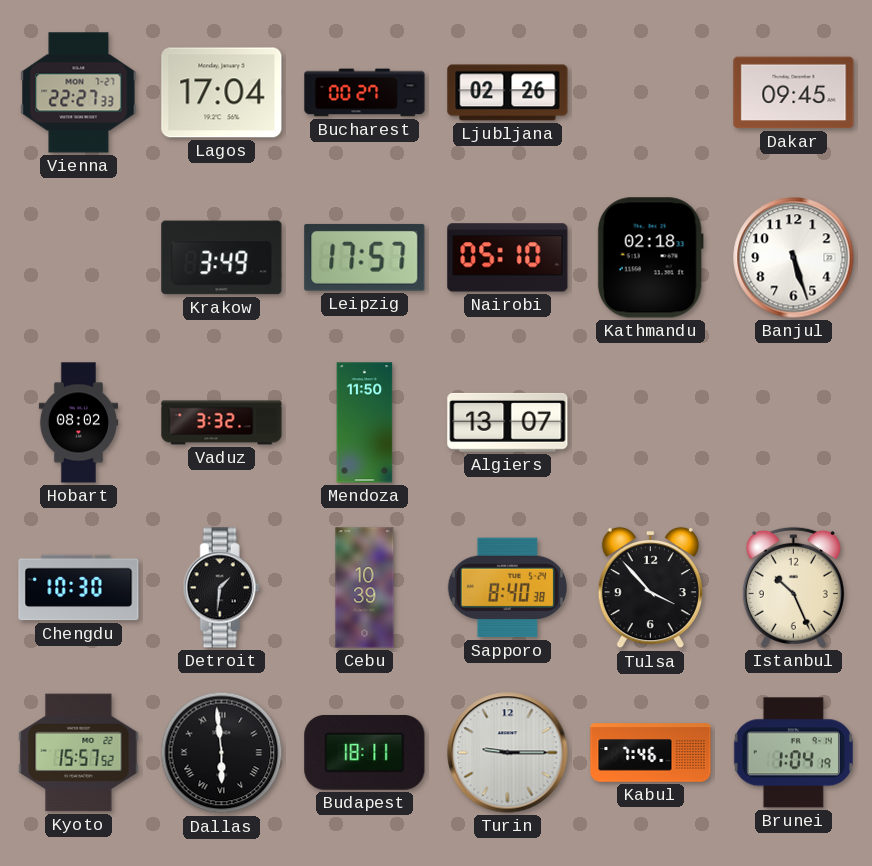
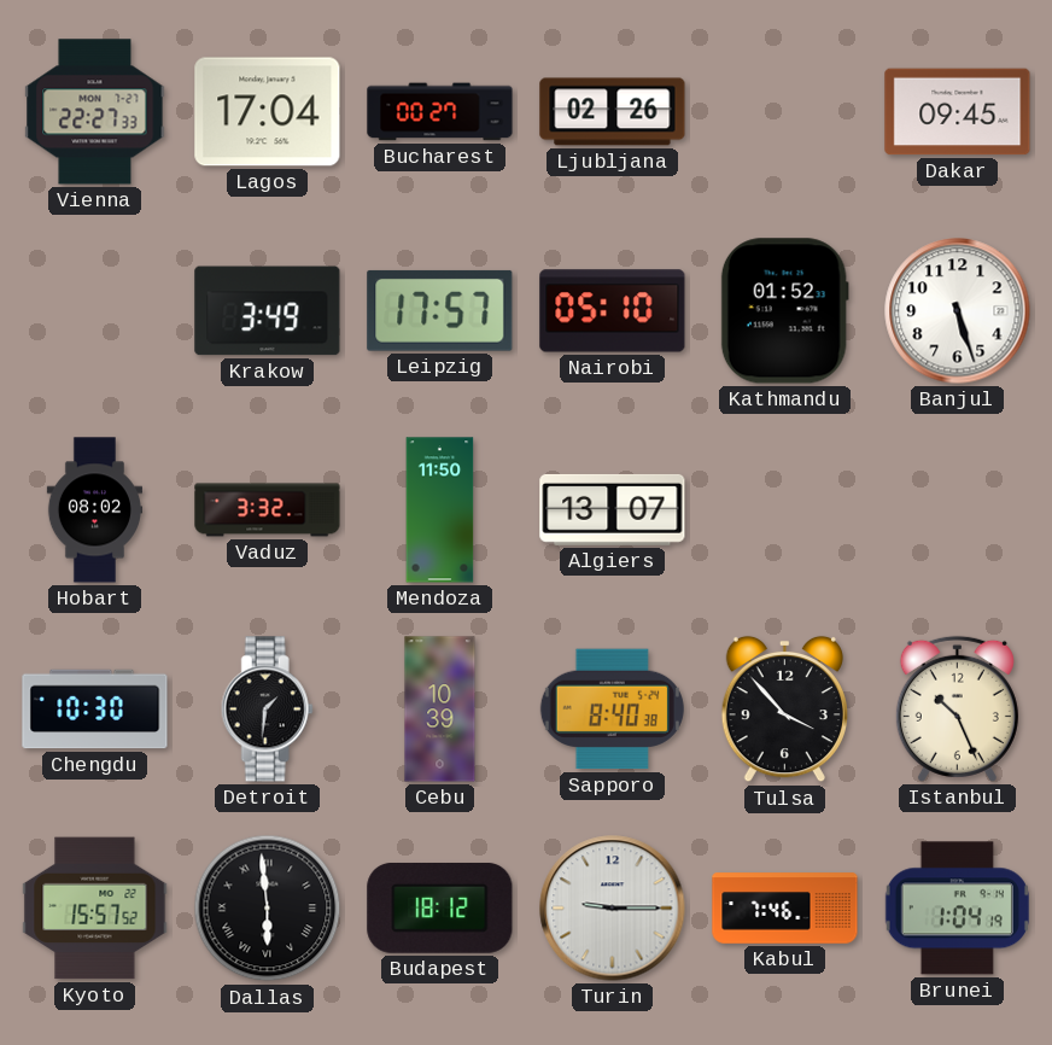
Kathmandu: 02:18 -> 01:52 (784, 311)
Budapest: 18:11 -> 18:12 (440, 907)
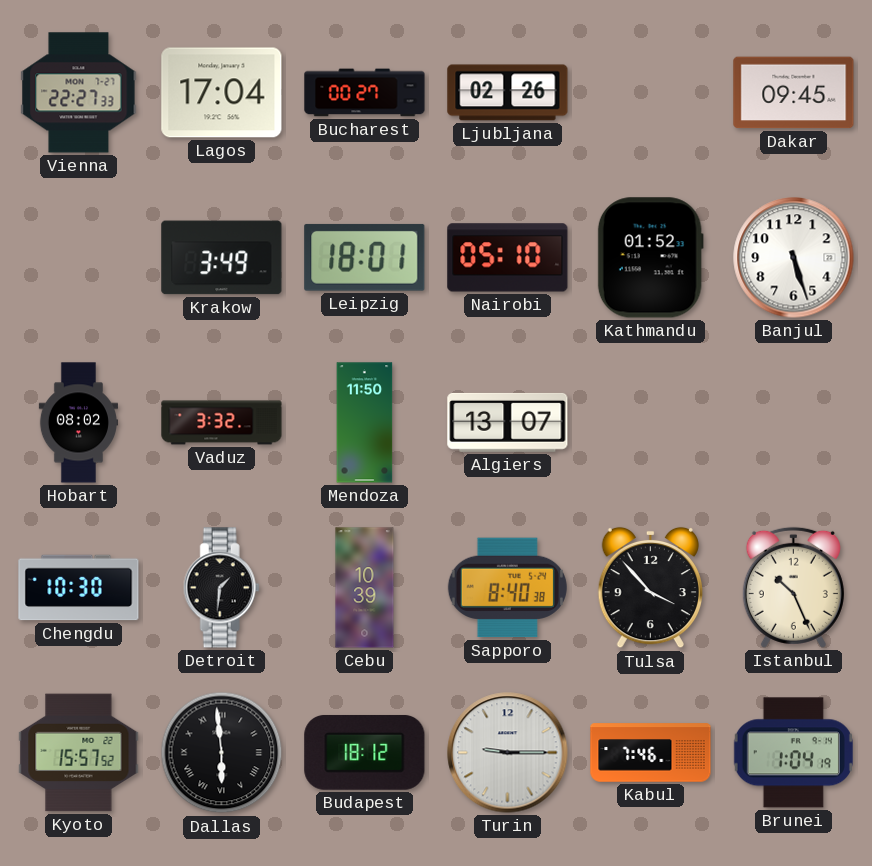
Leipzig: 17:57 -> 18:01 (365, 257)
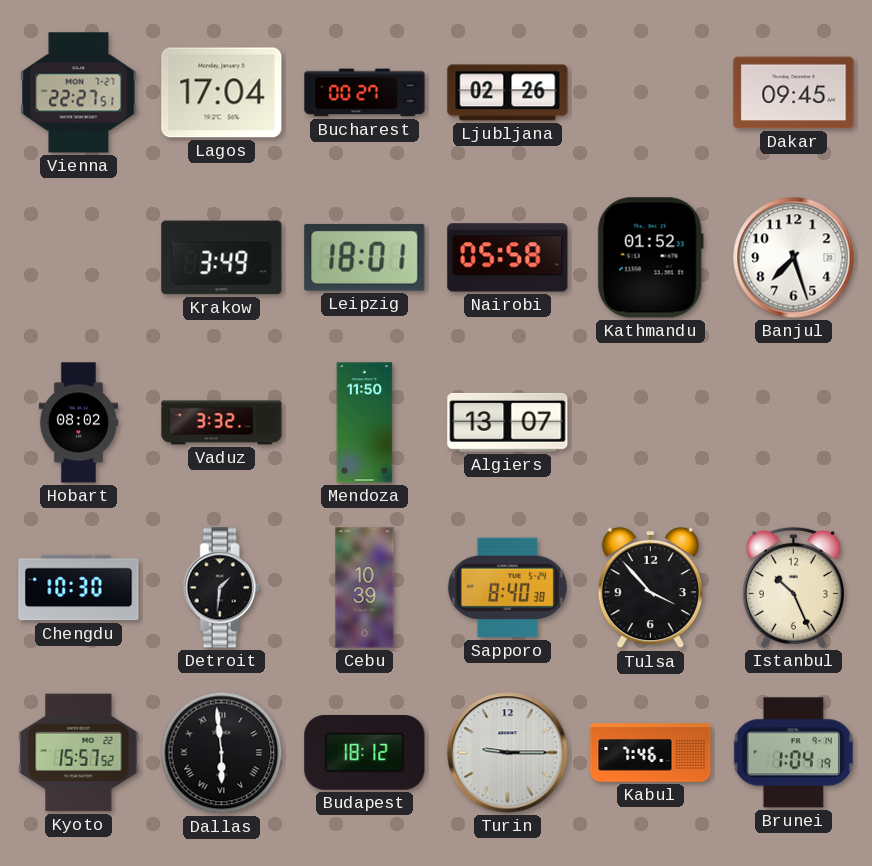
Vienna: 22:27:33 -> 22:27:51 (79, 93)
Nairobi: 05:10 -> 05:58 (508, 258)
Banjul: 5:27 -> 7:27 (794, 258)
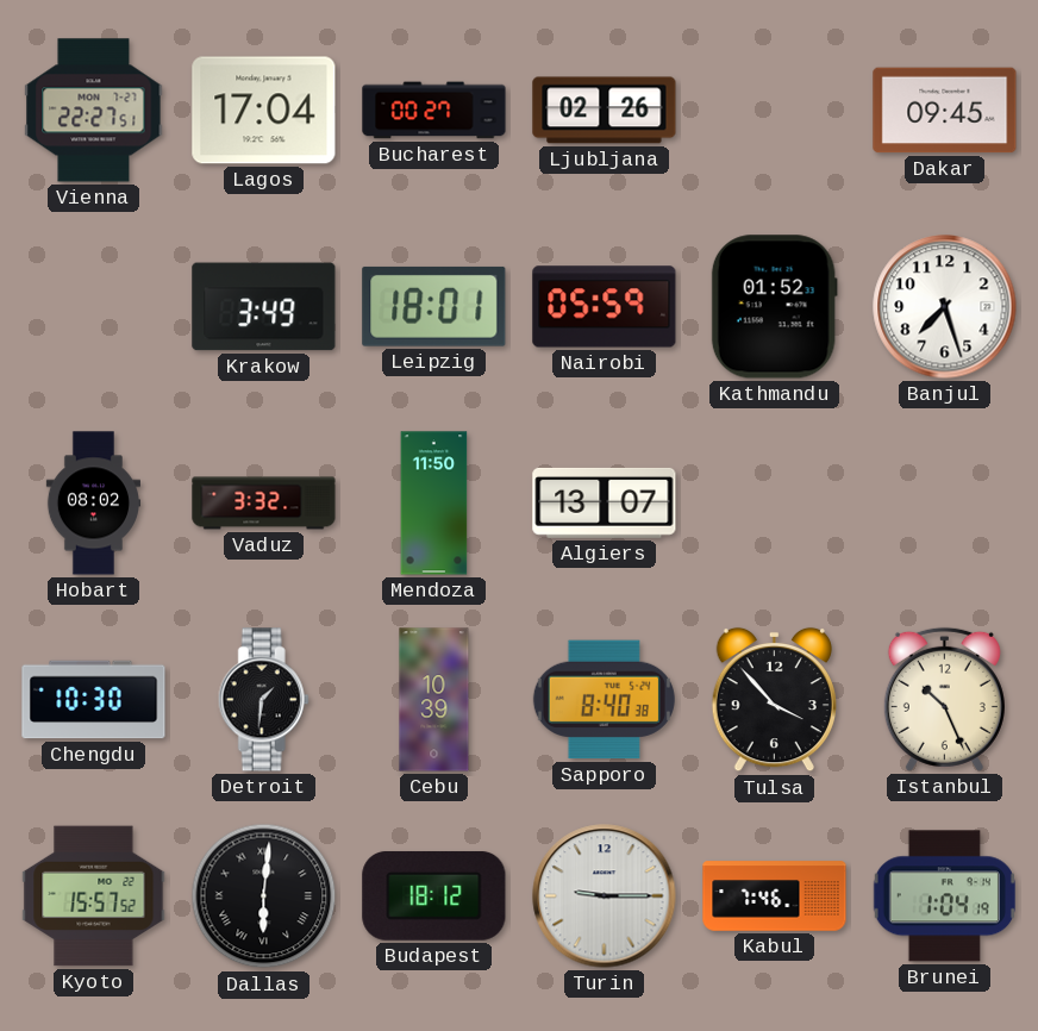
Nairobi: 05:58 -> 05:59 (605, 307)
Dallas: 5:59 -> 6:01 (264, 896)
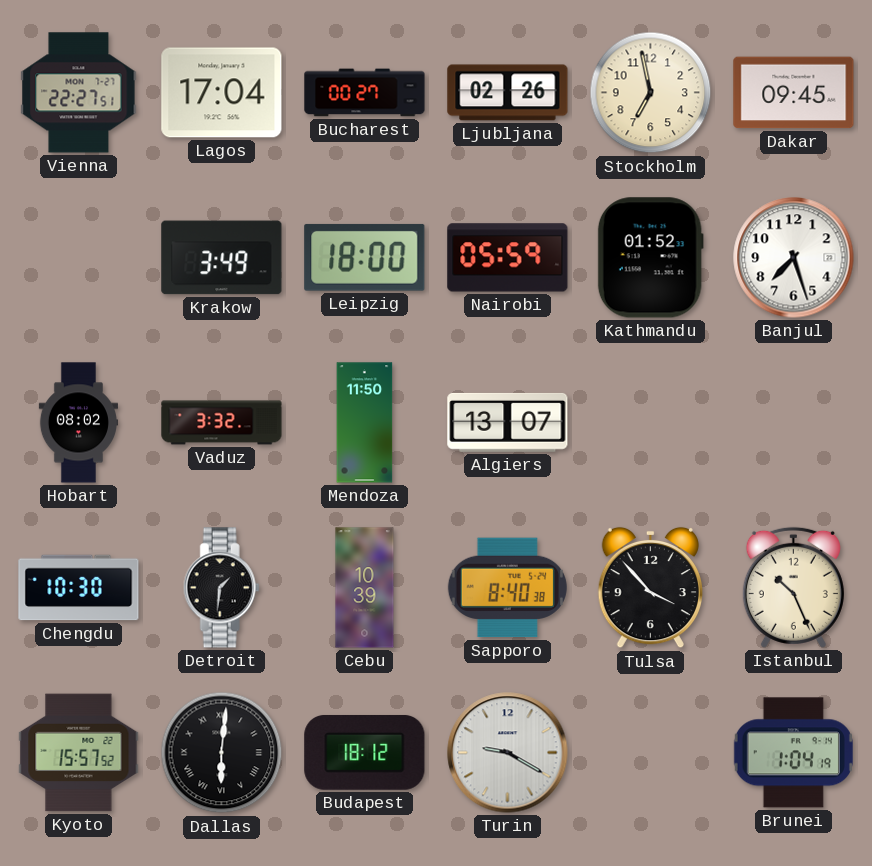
Stockholm: none -> 6:58 (651, 93)
Leipzig: 18:01 -> 18:00 (365, 257)
Turin: 9:15 -> 9:20 (508, 753)
Kabul: 7:46 -> none (775, 896)
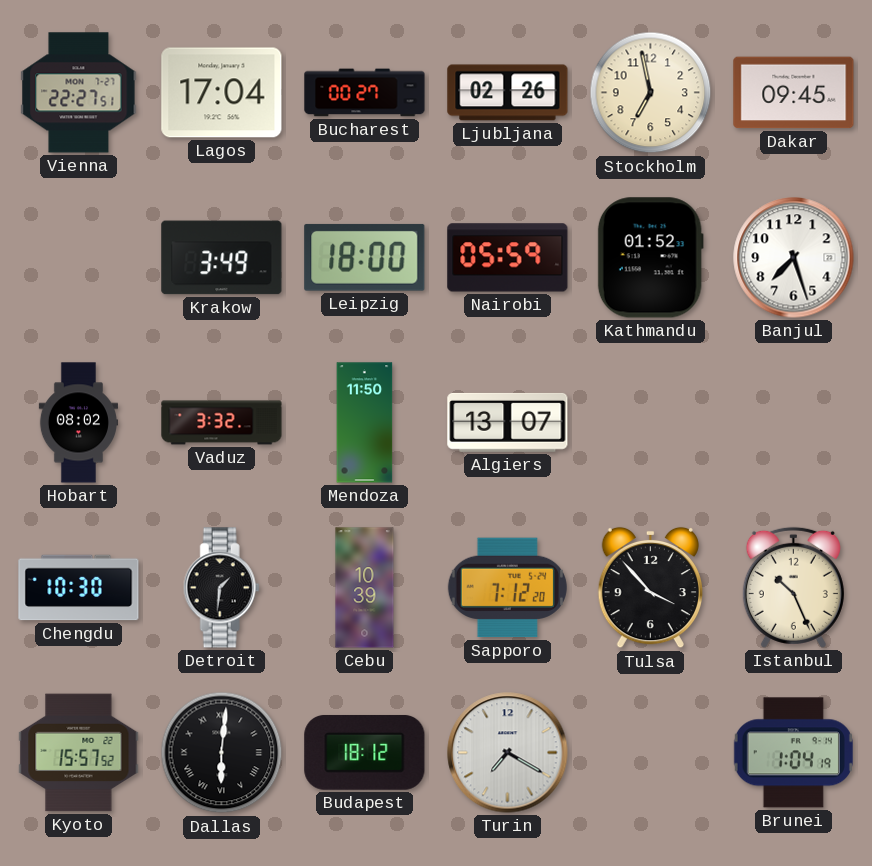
Sapporo: 8:40 -> 7:12 (507, 588)
Turin: 9:20 -> 7:20 (508, 753)
